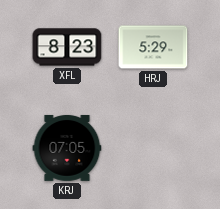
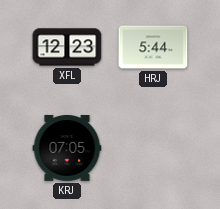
XFL: 8:23 -> 12:23 (67, 47)
HRJ: 5:29 -> 5:44 (153, 47)
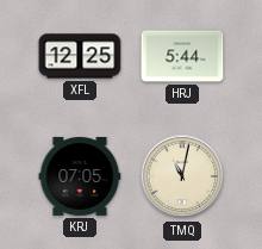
XFL: 12:23 -> 12:25 (80, 56)
TMQ: none -> 11:02 (182, 176)
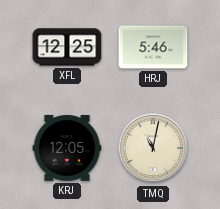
HRJ: 5:44 -> 5:46 (153, 47)
KRJ: 07:05 -> 12:05 (67, 148)
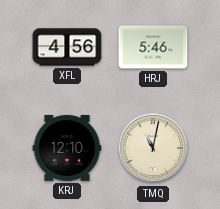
XFL: 12:25 -> 4:56 (67, 47)
KRJ: 12:05 -> 12:10 (67, 148)
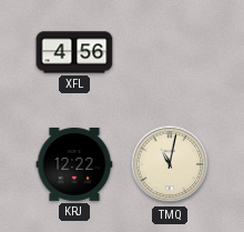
HRJ: 5:46 -> none (153, 47)
KRJ: 12:10 -> 12:22 (74, 164)
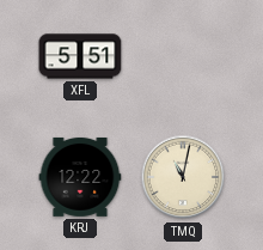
XFL: 4:56 -> 5:51 (80, 56)
